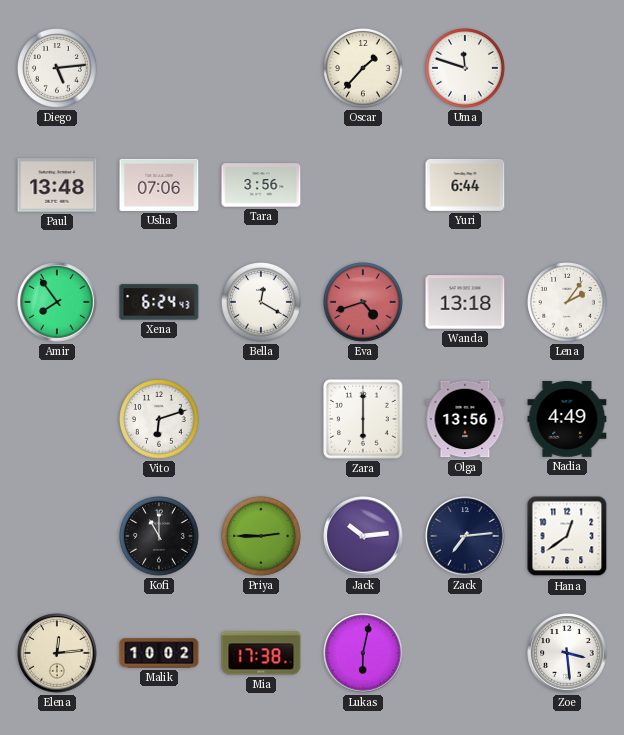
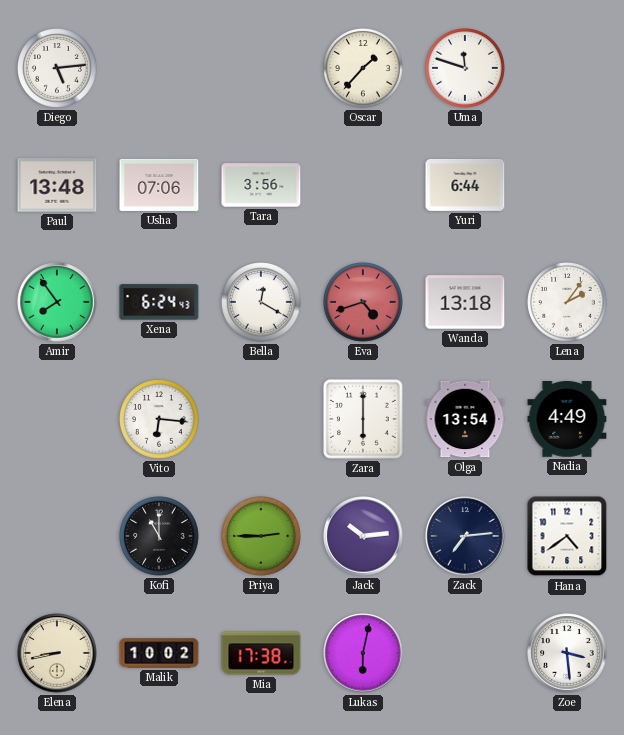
Vito: 6:12 -> 6:16 (160, 420)
Olga: 13:56 -> 13:54 (465, 419)
Hana: 12:39 -> 4:39 (567, 536)
Elena: 12:14 -> 8:43 (57, 653)
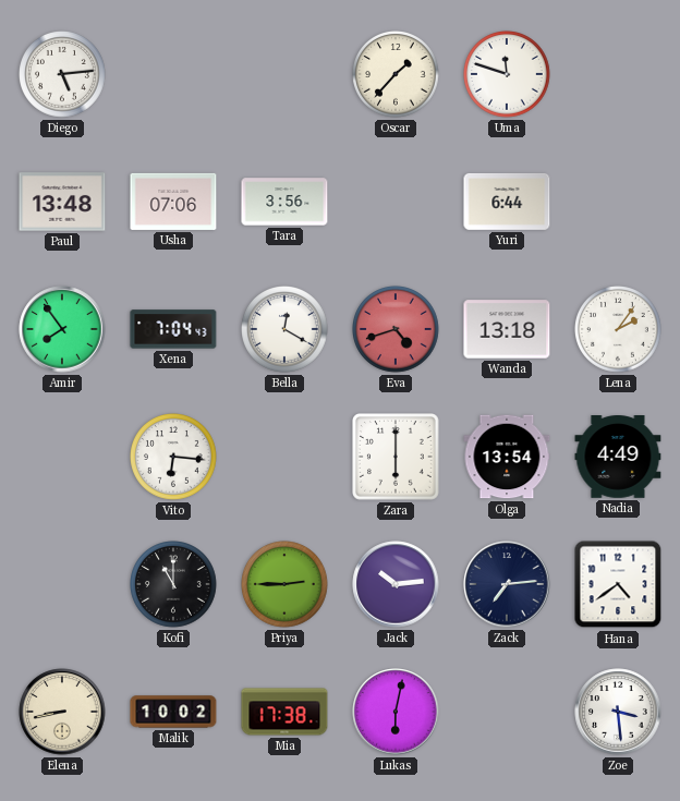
Xena: 6:24 -> 7:04 (173, 329)
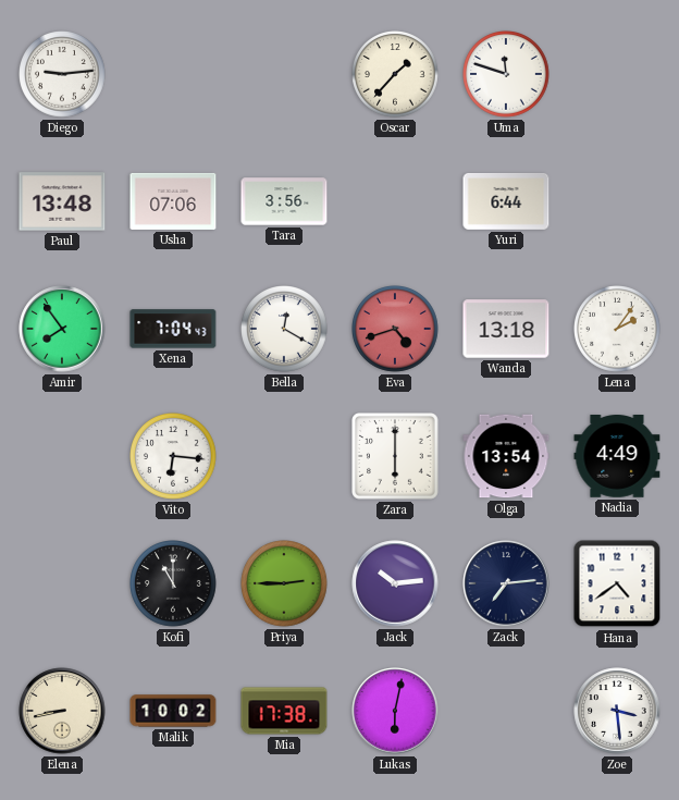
Diego: 5:14 -> 9:14 (63, 75)
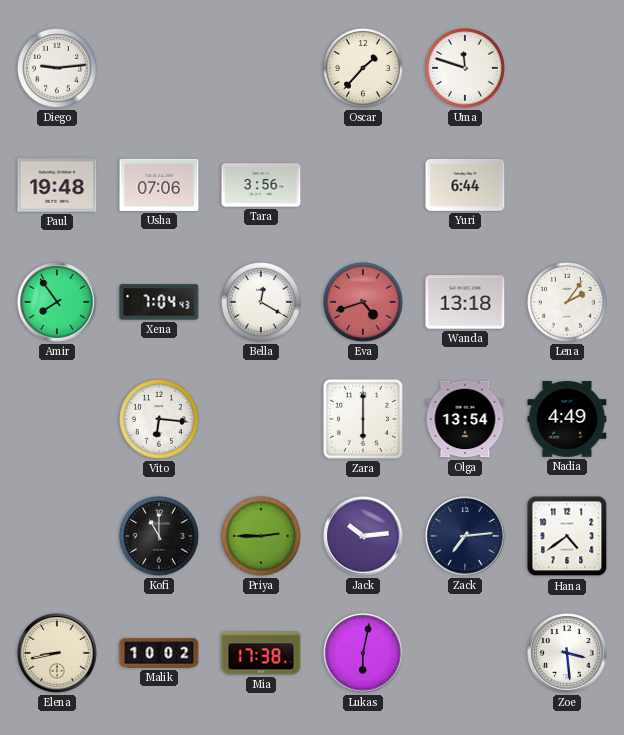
Paul: 13:48 -> 19:48 (57, 185)
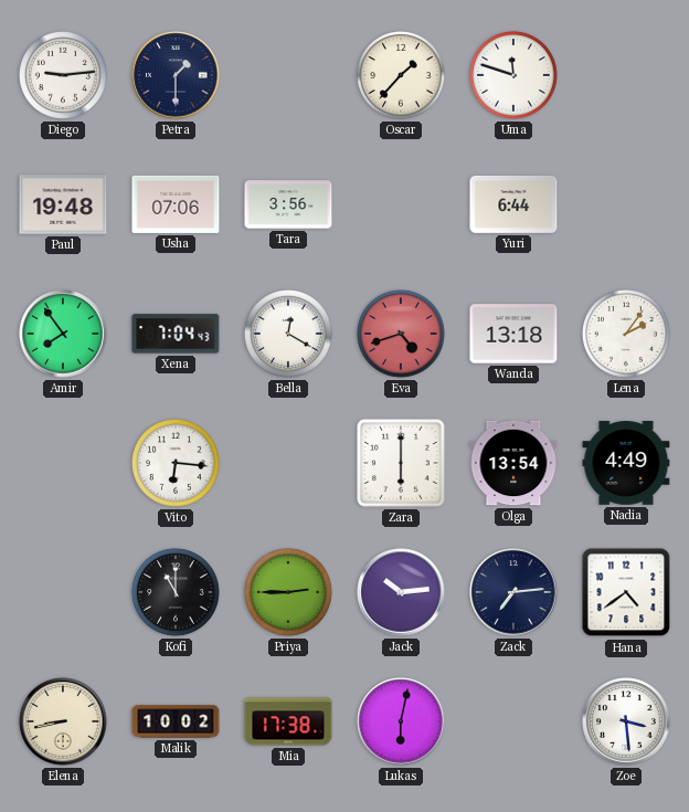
Petra: none -> 1:30 (176, 75)
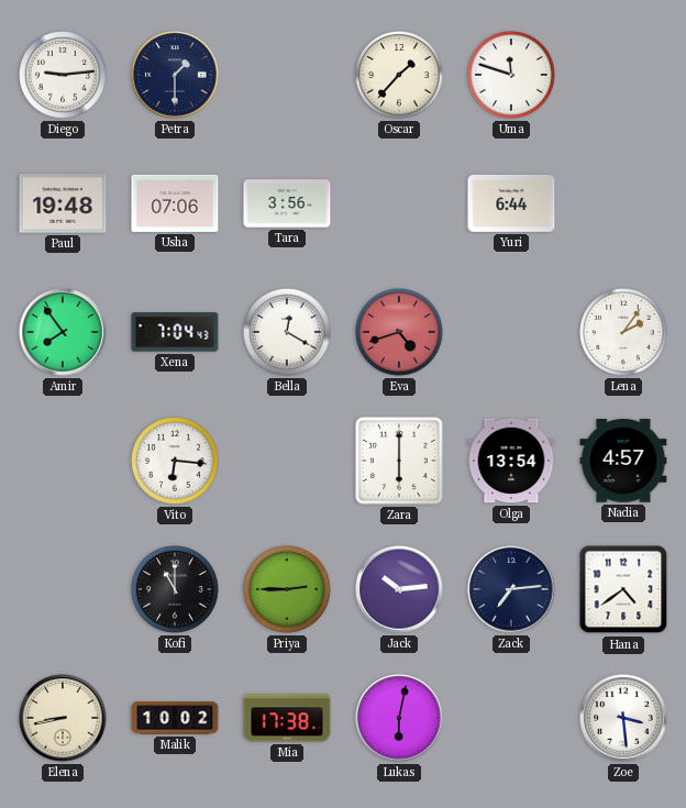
Wanda: 13:18 -> none (513, 334)
Nadia: 4:49 -> 4:57 (623, 461)
